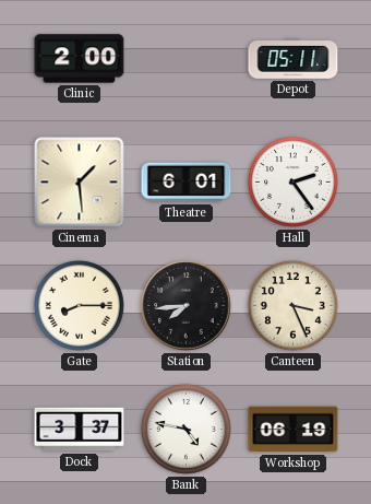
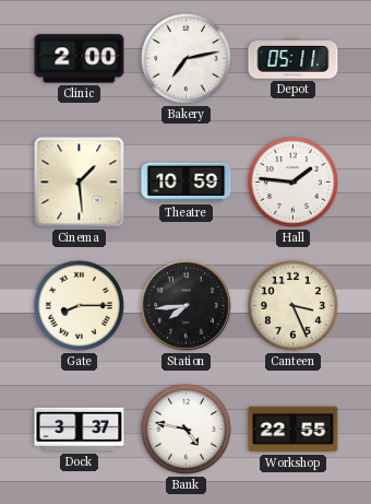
Bakery: none -> 7:13 (185, 58)
Theatre: 6:01 -> 10:59 (187, 183)
Hall: 2:24 -> 1:46 (292, 181)
Workshop: 06:19 -> 22:55 (294, 430)
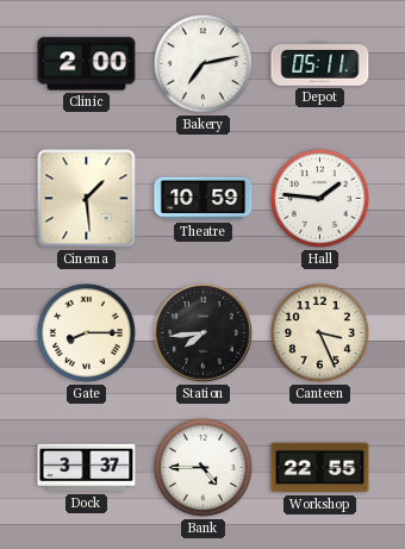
Bank: 4:47 -> 4:45 (202, 467)
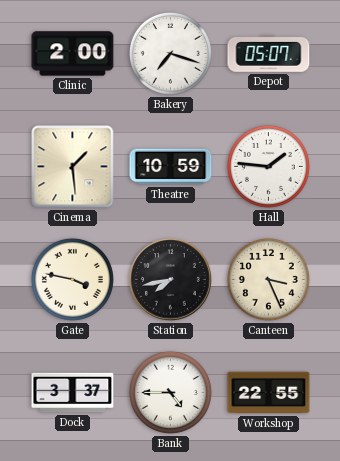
Bakery: 7:13 -> 7:18 (170, 53)
Depot: 05:11 -> 05:07 (269, 54)
Gate: 8:15 -> 3:47 (72, 279)
Station: 7:44 -> 7:43 (171, 280)
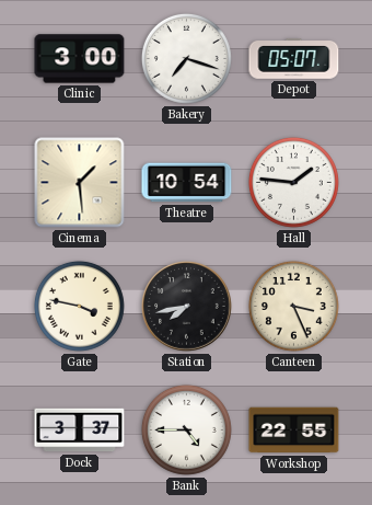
Clinic: 2:00 -> 3:00 (80, 59)
Theatre: 10:59 -> 10:54 (187, 183)
